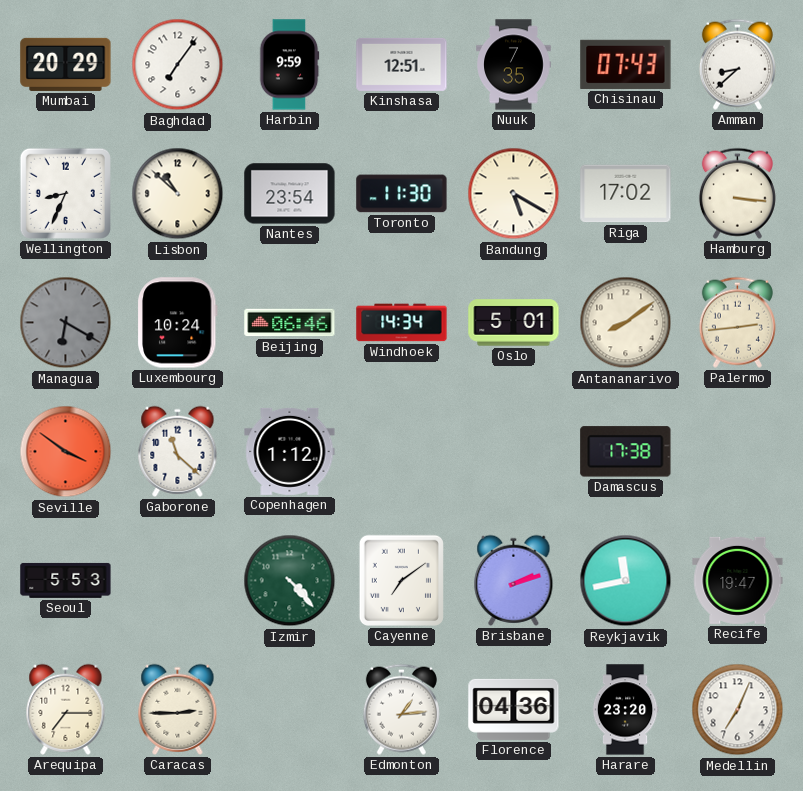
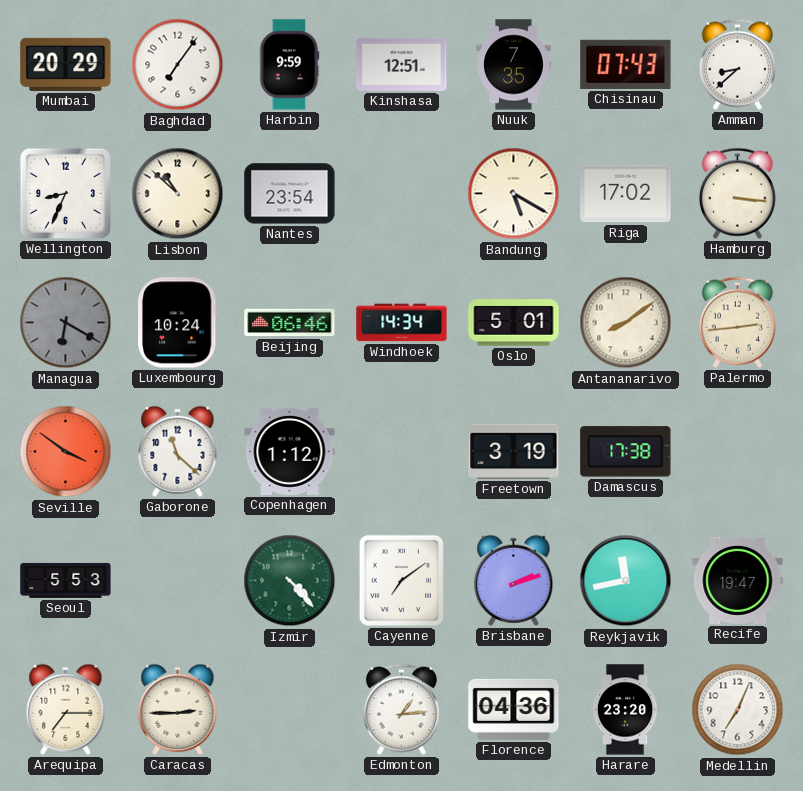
Toronto: 11:30 -> none (402, 194)
Freetown: none -> 3:19 (514, 451)
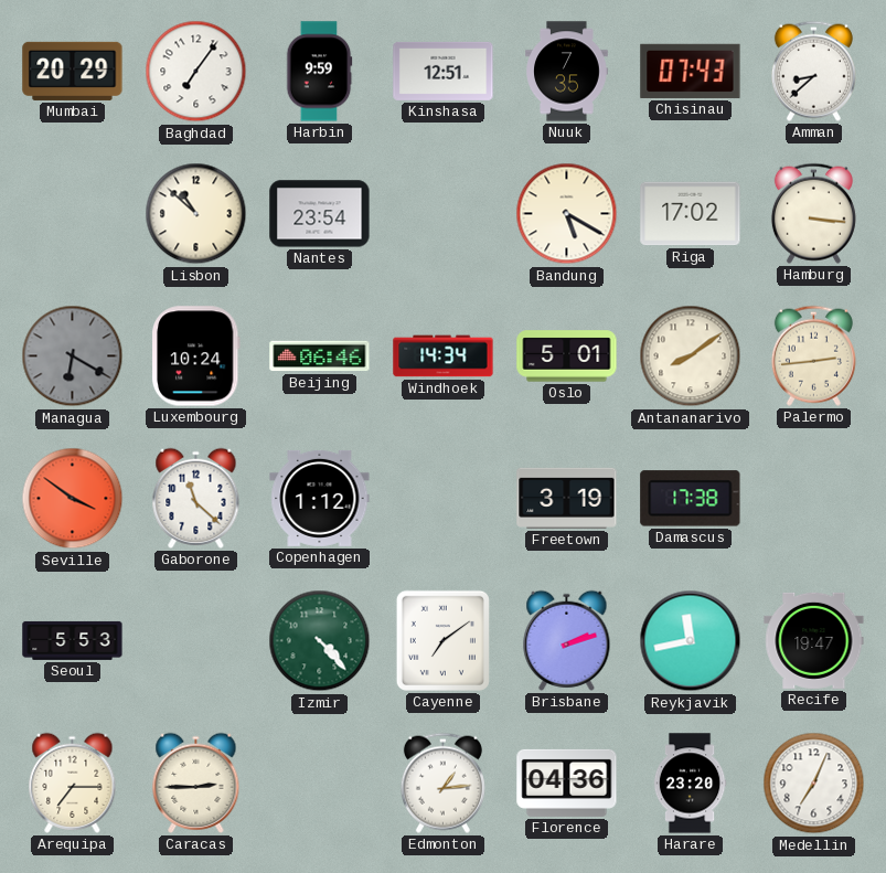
Wellington: 8:34 -> none (65, 193)
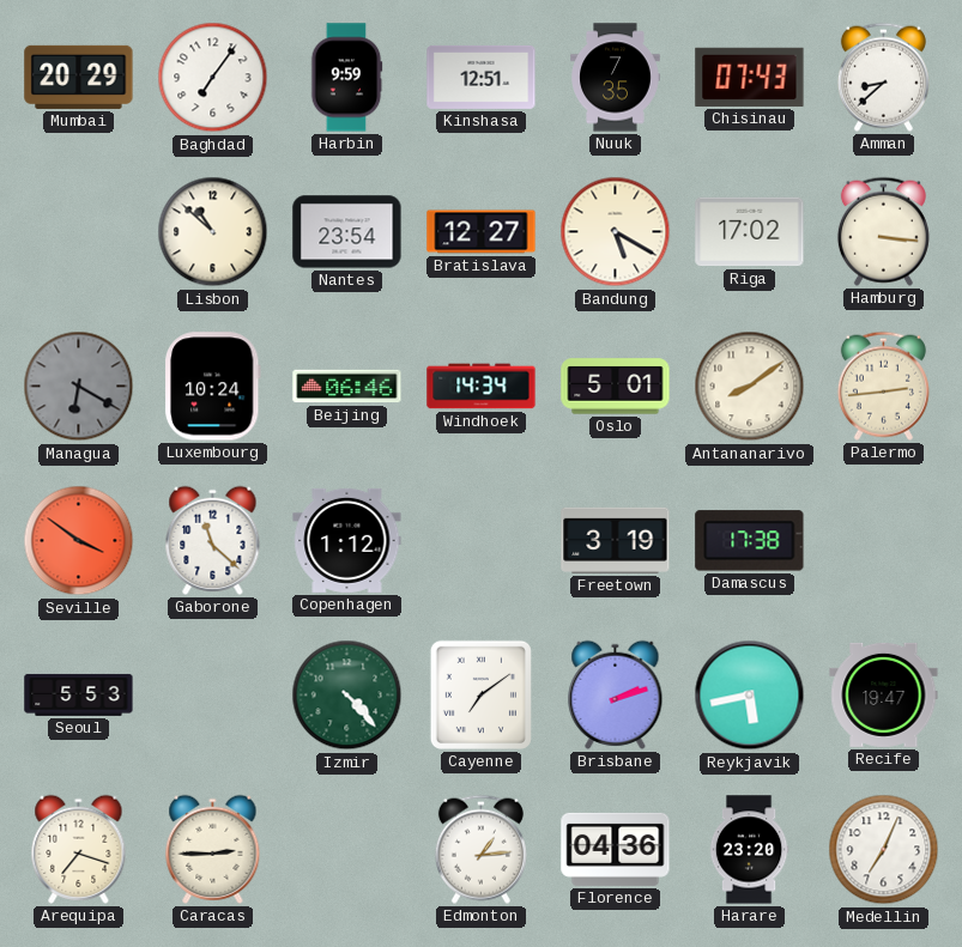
Bratislava: none -> 12:27 (482, 232)
Reykjavik: 11:43 -> 5:43 (750, 696)
Arequipa: 7:15 -> 7:18 (79, 849)
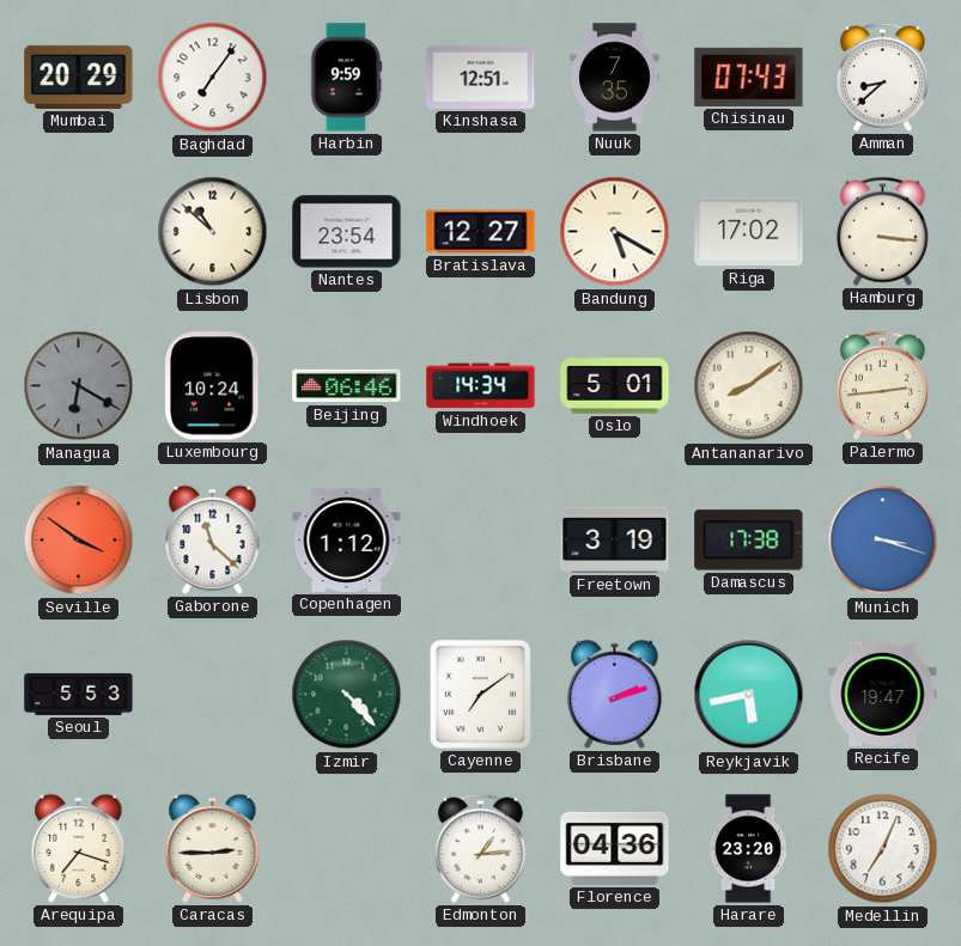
Munich: none -> 3:18 (883, 541)
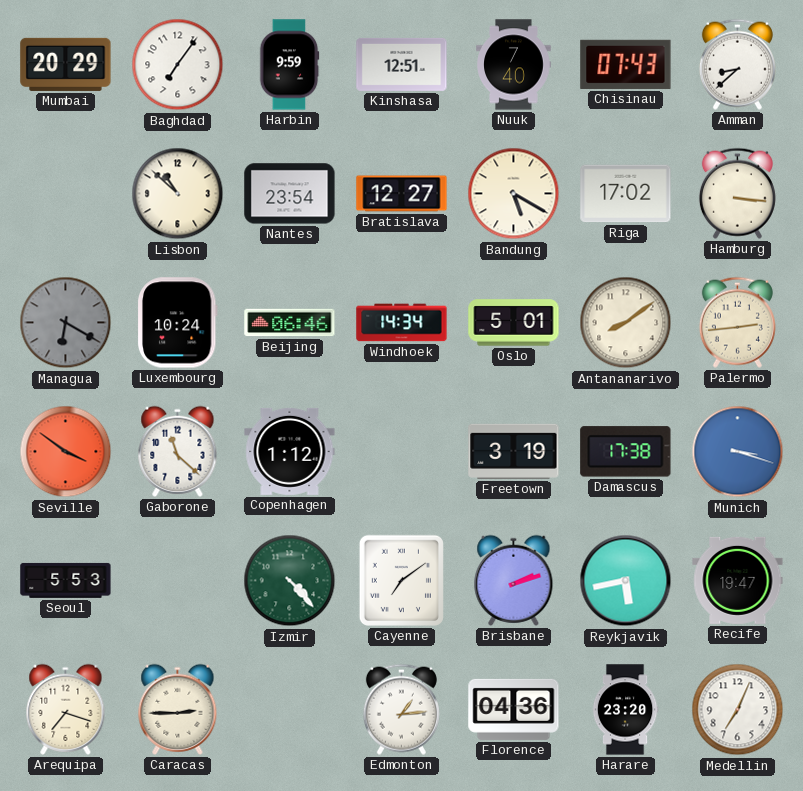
Nuuk: 7:35 -> 7:40 (514, 65)
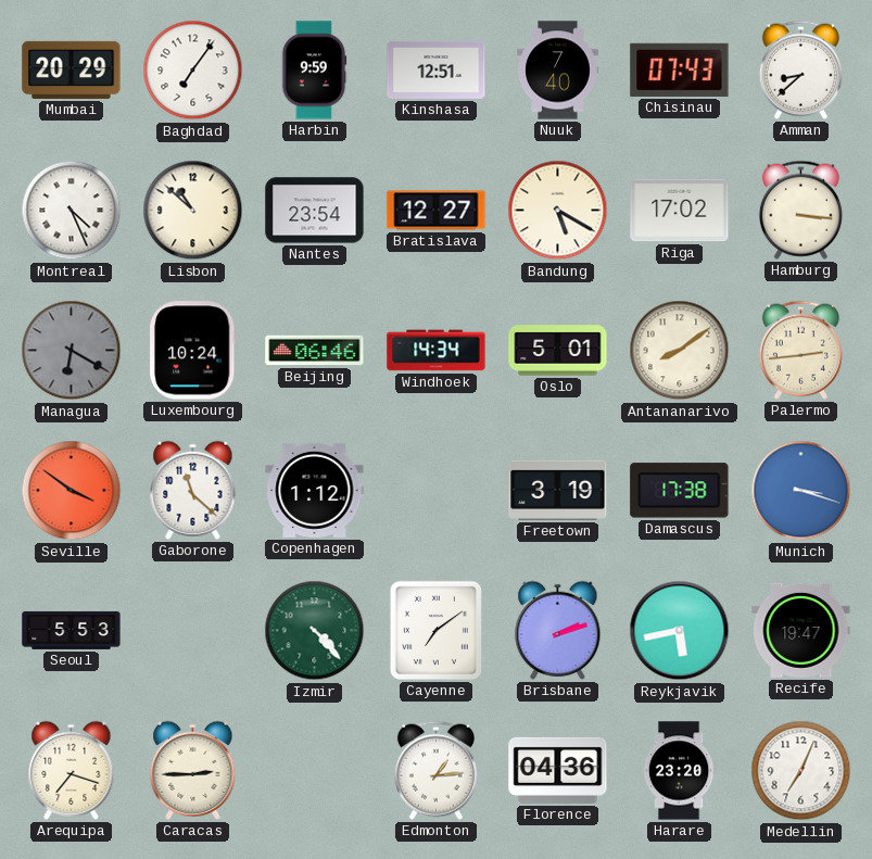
Montreal: none -> 4:26 (72, 211)
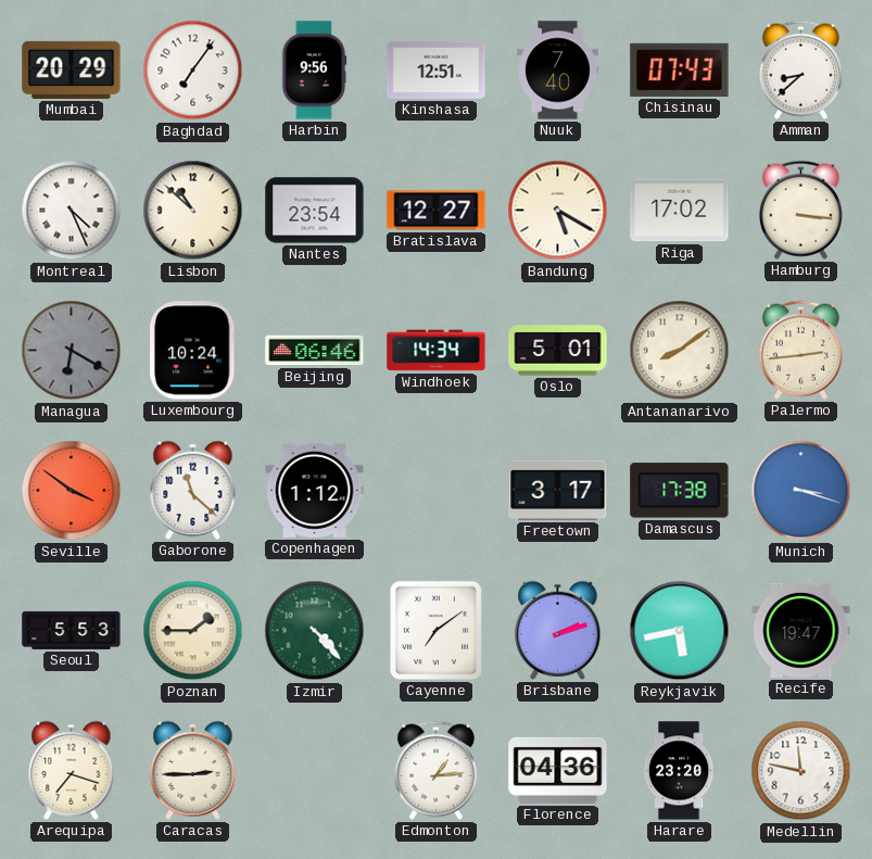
Harbin: 9:59 -> 9:56 (314, 71)
Freetown: 3:19 -> 3:17 (558, 490)
Poznan: none -> 1:45 (193, 631)
Medellin: 7:04 -> 11:47 (801, 771)
